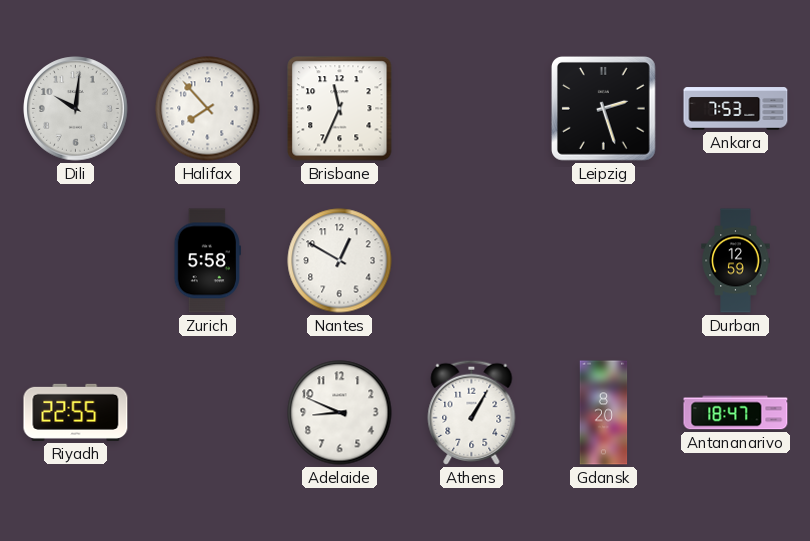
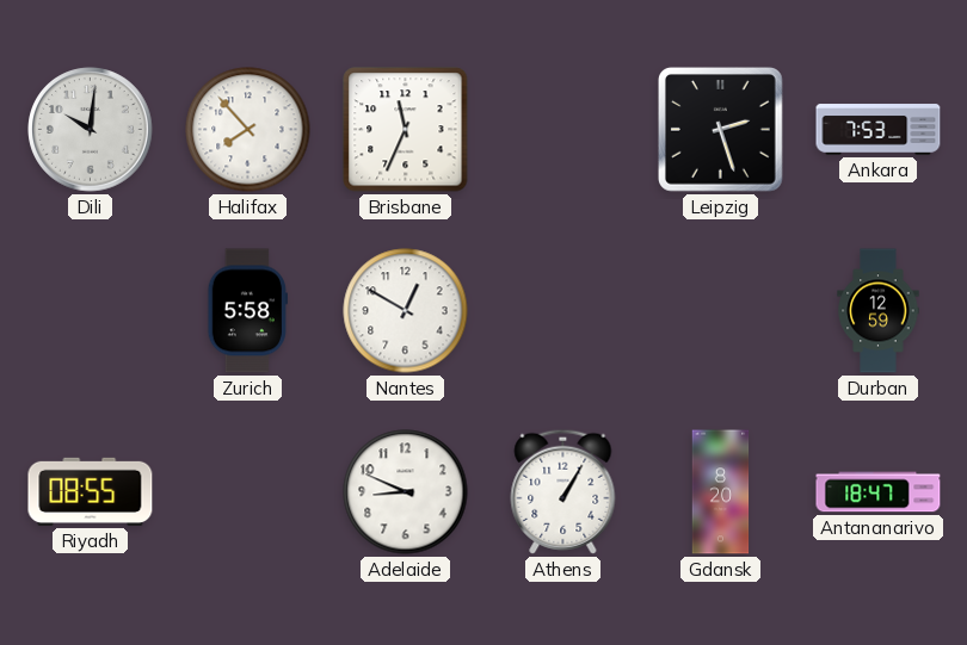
Riyadh: 22:55 -> 08:55 (91, 491)
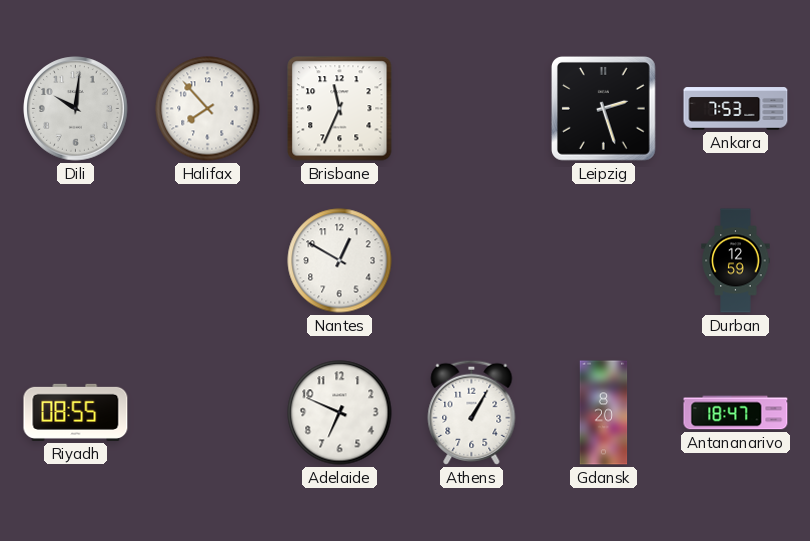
Zurich: 5:58 -> none (247, 311)
Adelaide: 8:49 -> 6:49 (340, 413)
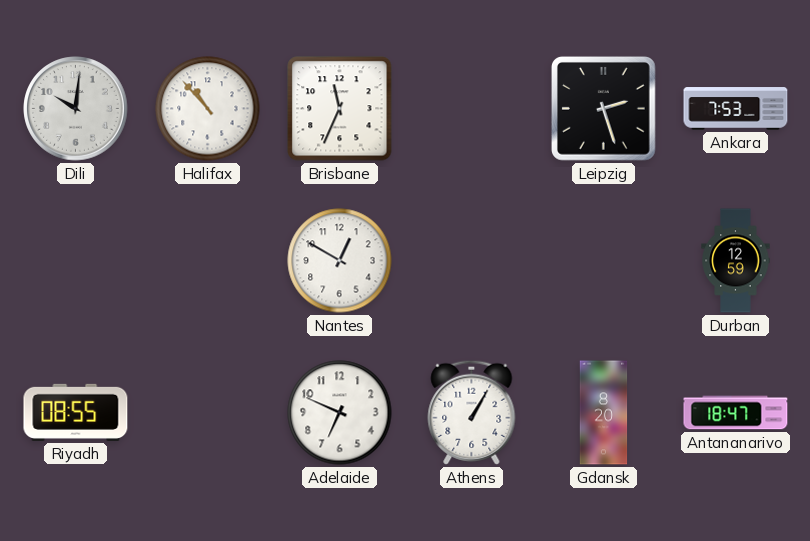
Halifax: 7:53 -> 10:53 (208, 109)
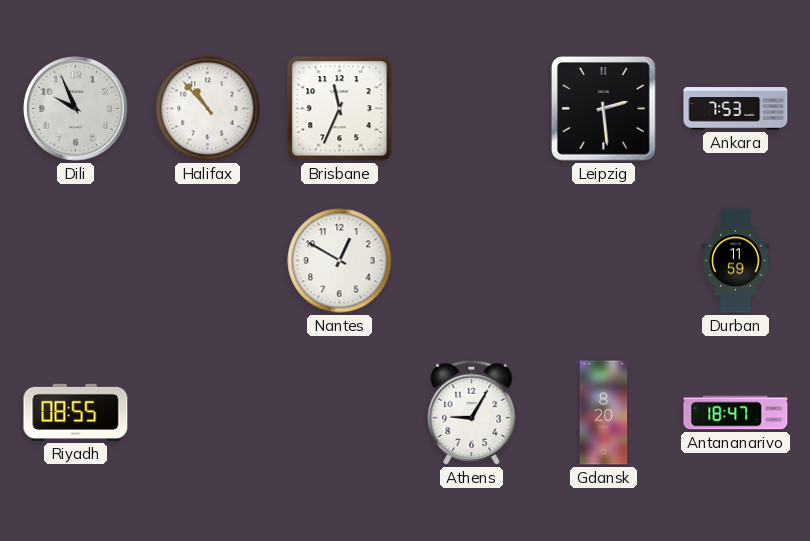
Dili: 10:01 -> 9:56 (76, 109)
Leipzig: 2:27 -> 2:29 (603, 108)
Durban: 12:59 -> 11:59 (736, 261)
Adelaide: 6:49 -> none (340, 413)
Athens: 1:05 -> 9:05 (472, 412)
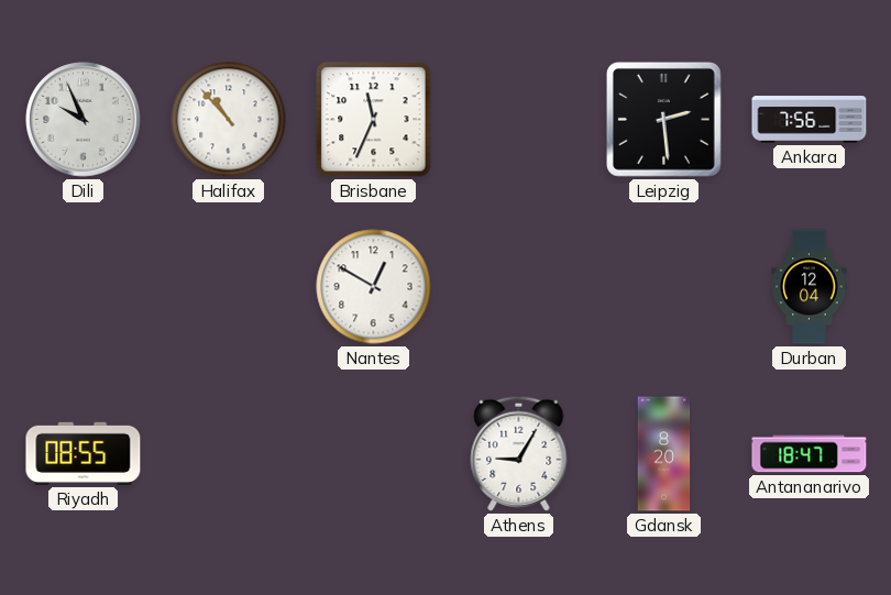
Ankara: 7:53 -> 7:56 (810, 120)
Durban: 11:59 -> 12:04 (810, 287)
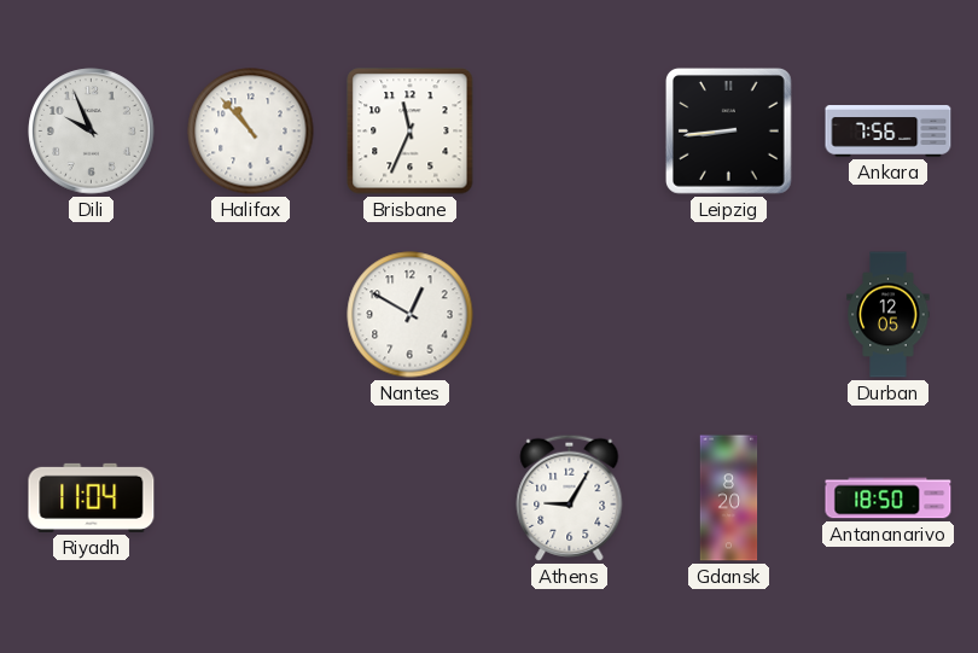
Leipzig: 2:29 -> 8:44 (728, 130)
Durban: 12:04 -> 12:05 (889, 315)
Riyadh: 08:55 -> 11:04 (92, 497)
Antananarivo: 18:47 -> 18:50 (889, 499)
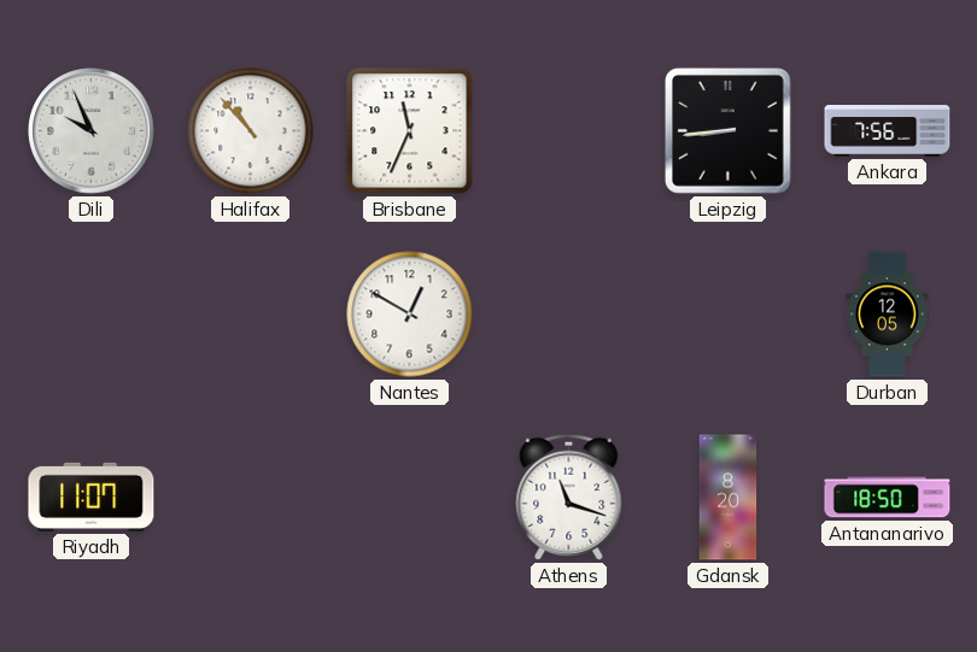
Riyadh: 11:04 -> 11:07 (92, 497)
Athens: 9:05 -> 11:18 (569, 497)
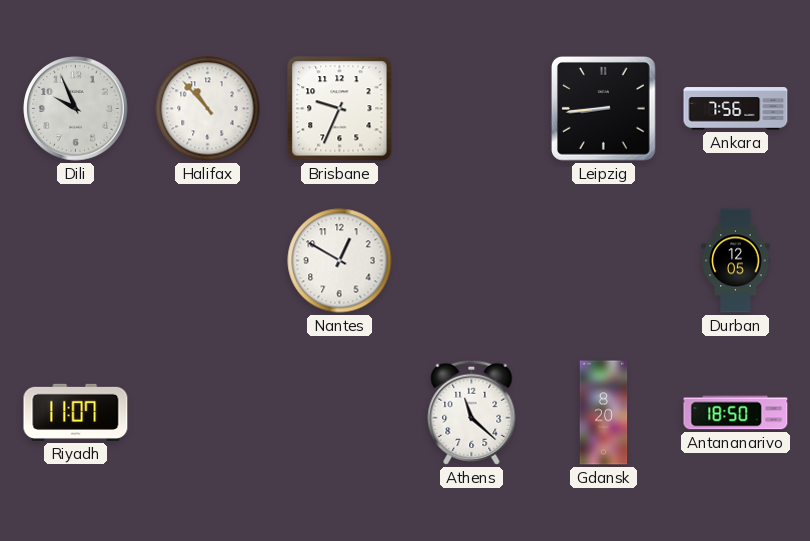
Brisbane: 11:34 -> 9:34 (340, 109)
Athens: 11:18 -> 11:22 (472, 412)
